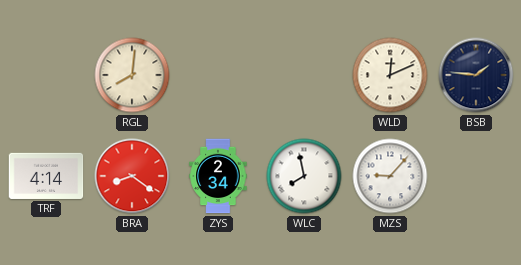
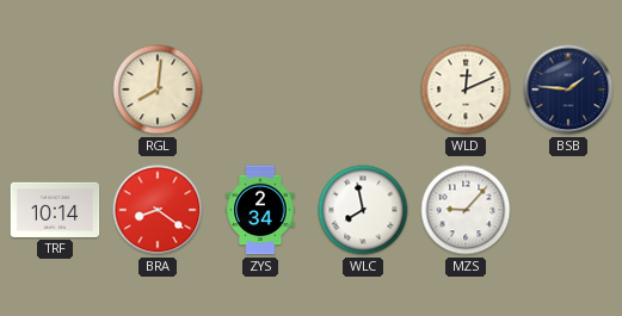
TRF: 4:14 -> 10:14 (55, 210)
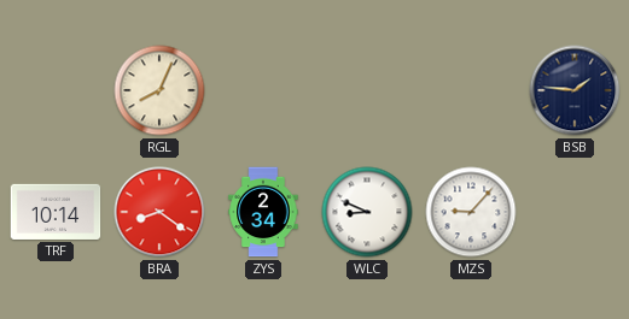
RGL: 8:01 -> 8:04 (159, 90)
WLD: 12:11 -> none (466, 89)
WLC: 7:58 -> 8:49 (367, 212)
